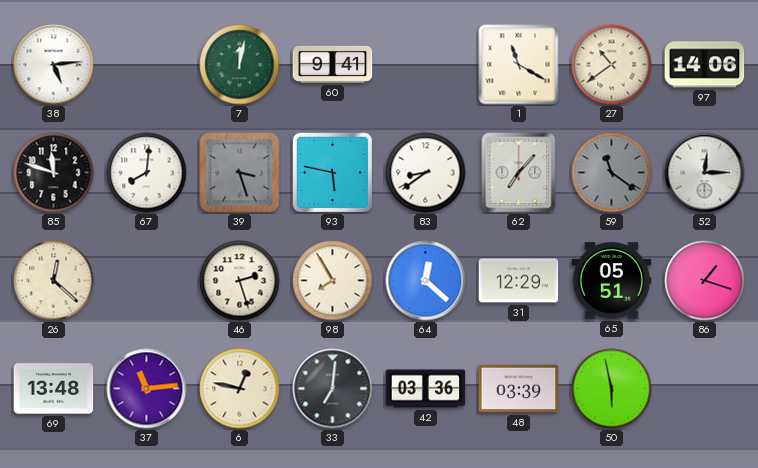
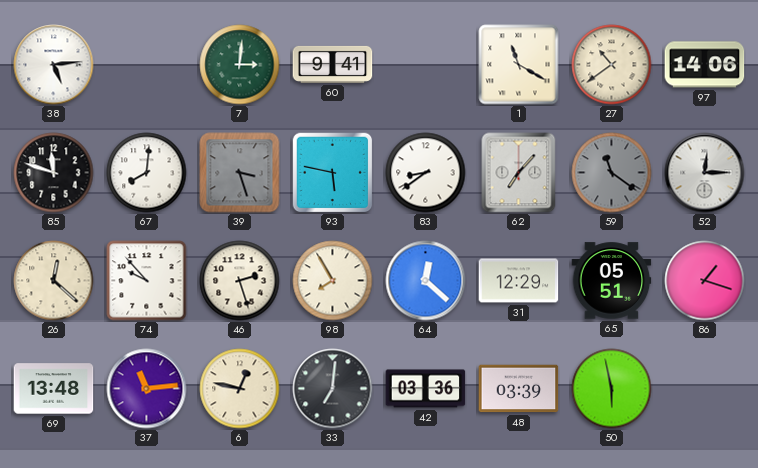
7: 12:02 -> 3:01 (240, 65)
74: none -> 9:53 (147, 281)
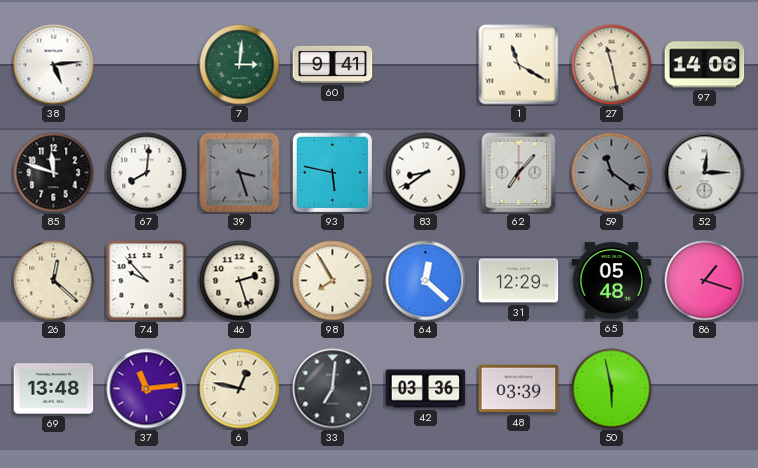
27: 10:39 -> 11:28 (612, 65)
65: 05:51 -> 05:48 (612, 281)
